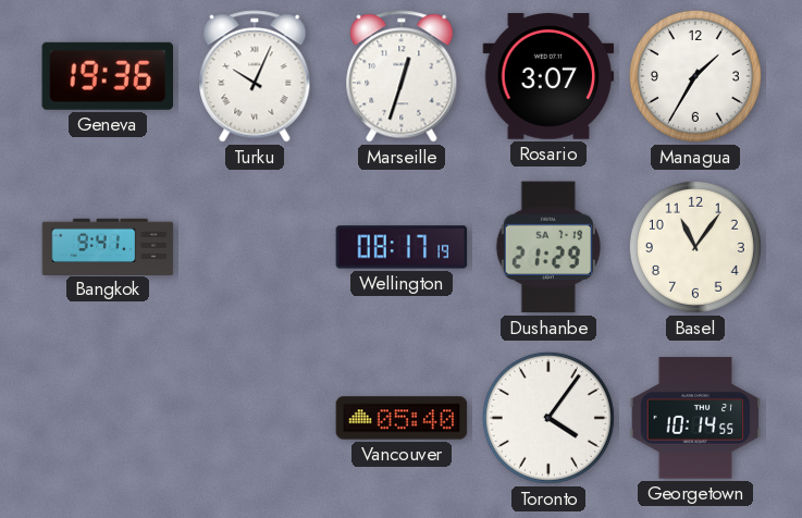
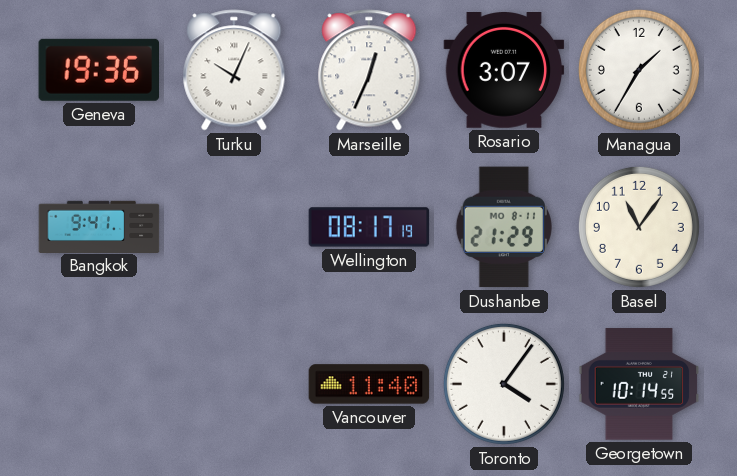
Marseille: 12:33 -> 12:34 (369, 70)
Dushanbe date: SA 7-19 -> MO 8-11 (504, 227)
Vancouver: 05:40 -> 11:40 (369, 384)
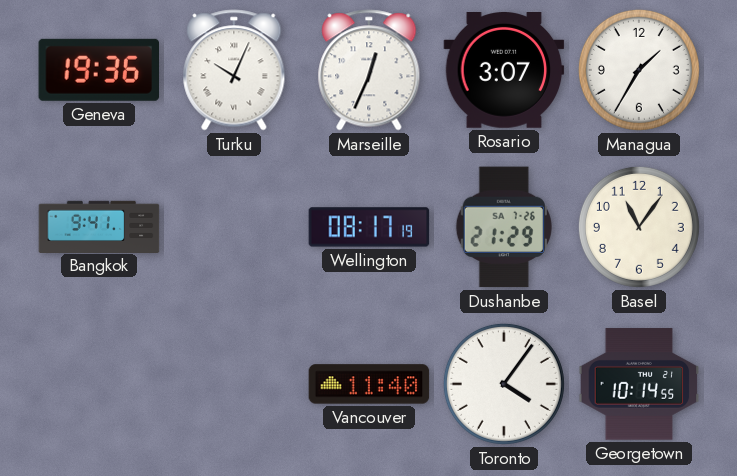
Dushanbe date: MO 8-11 -> SA 7-26 (504, 227)
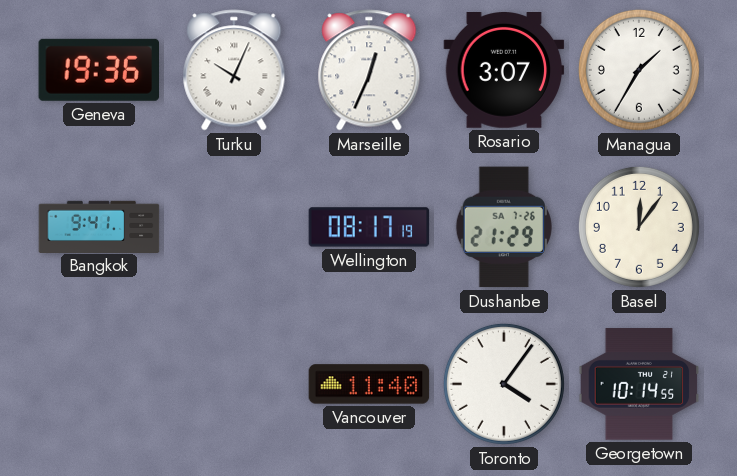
Basel: 11:06 -> 12:06 (639, 227)
